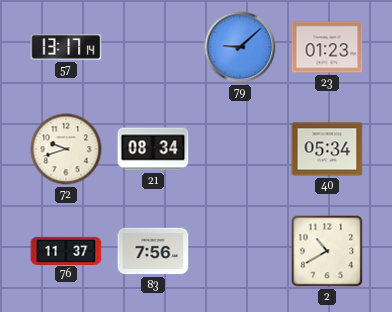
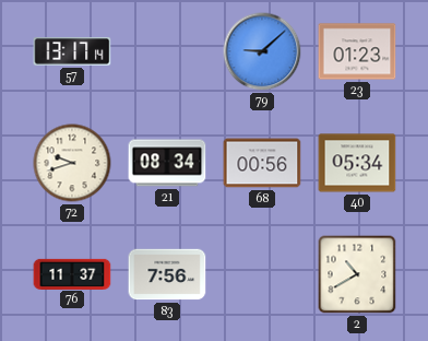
68: none -> 00:56 (262, 163)
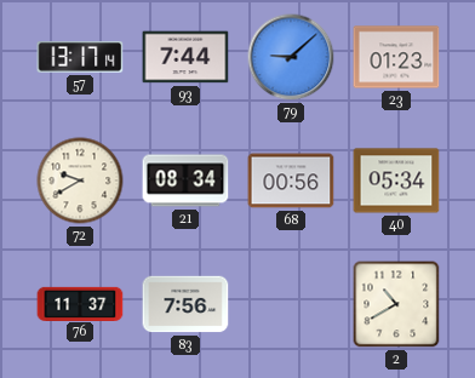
93: none -> 7:44 (185, 57)
72: 9:42 -> 9:40 (80, 181)
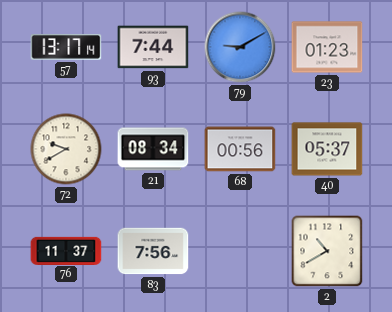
79: 9:08 -> 9:10 (240, 47)
40: 05:34 -> 05:37 (327, 149)
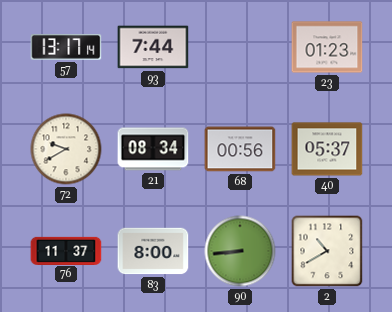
79: 9:10 -> none (240, 47)
83: 7:56 -> 8:00 (153, 251)
90: none -> 8:44 (240, 251)
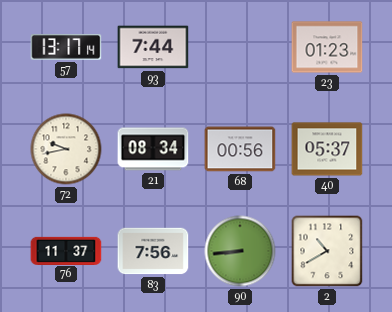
72: 9:40 -> 9:43 (66, 149)
83: 8:00 -> 7:56 (153, 251)
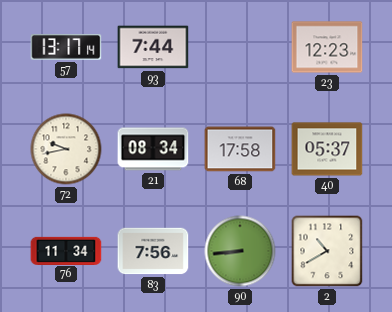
23: 01:23 -> 12:23 (327, 47)
68: 00:56 -> 17:58 (240, 149)
76: 11:37 -> 11:34 (66, 250)
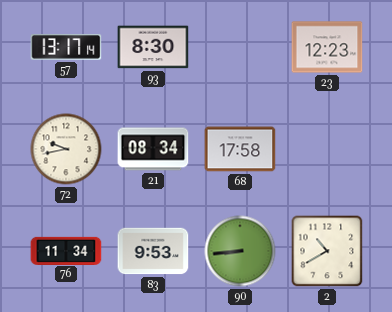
93: 7:44 -> 8:30 (153, 47)
40: 05:37 -> none (327, 149)
83: 7:56 -> 9:53 (153, 251)
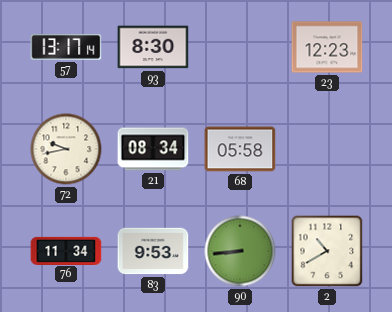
68: 17:58 -> 05:58 (240, 149)
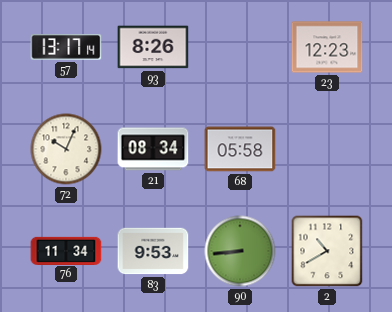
93: 8:30 -> 8:26 (153, 47)
72: 9:43 -> 10:04 (66, 149)
